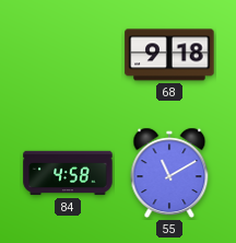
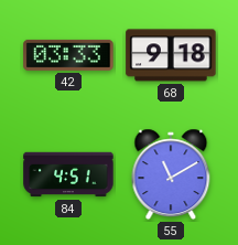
42: none -> 03:33 (68, 55)
84: 4:58 -> 4:51 (68, 174)
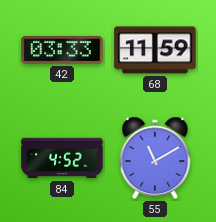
68: 9:18 -> 11:59 (155, 50)
84: 4:51 -> 4:52 (62, 158)
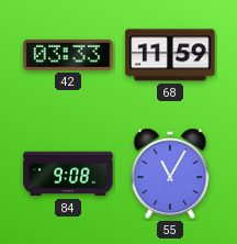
84: 4:52 -> 9:08 (68, 174)
55: 11:10 -> 11:05 (170, 174)
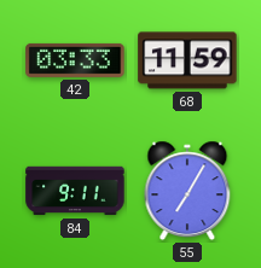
84: 9:08 -> 9:11 (75, 191)
55: 11:05 -> 7:05 (187, 191)
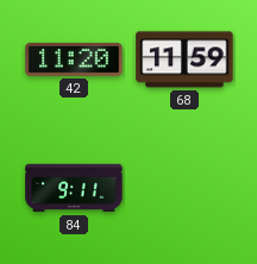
42: 03:33 -> 11:20 (74, 59)
55: 7:05 -> none (187, 191)
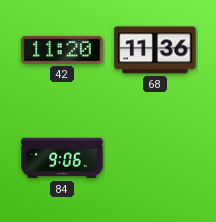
68: 11:59 -> 11:36 (155, 50)
84: 9:11 -> 9:06 (62, 158)
